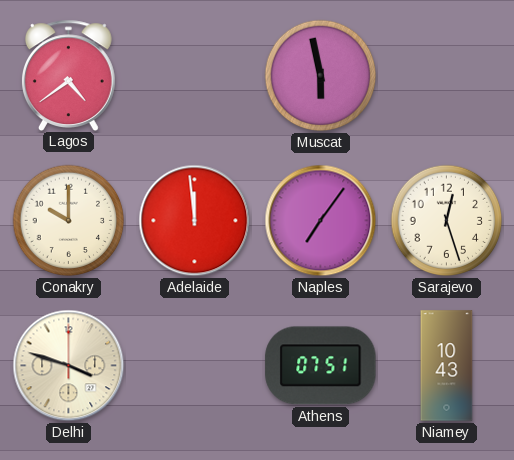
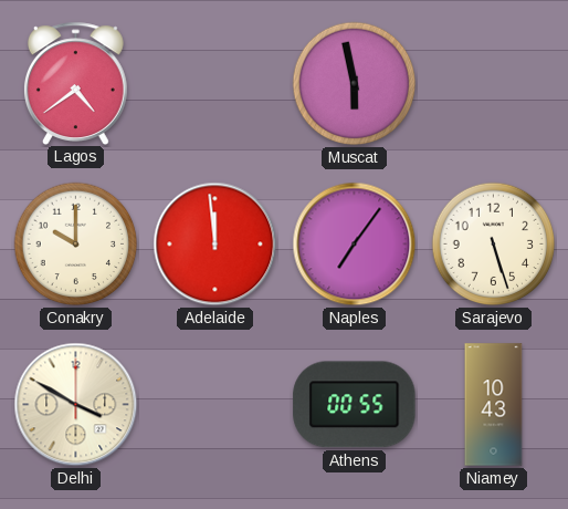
Sarajevo: 12:27 -> 5:27 (494, 245)
Delhi: 3:48 -> 3:50 (76, 405)
Athens: 07:51 -> 00:55 (355, 405)
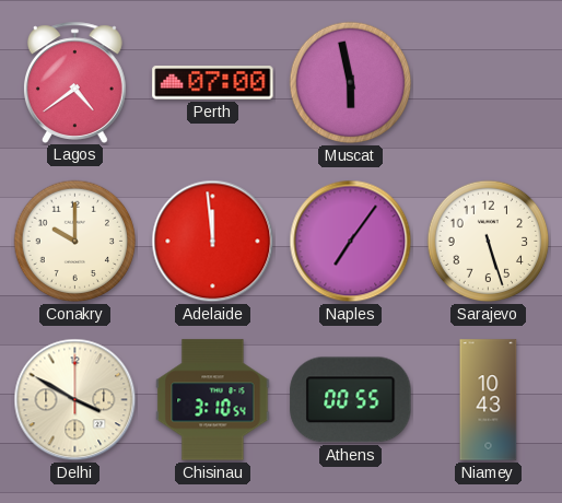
Perth: none -> 07:00 (213, 83)
Chisinau: none -> 3:10 (213, 400)
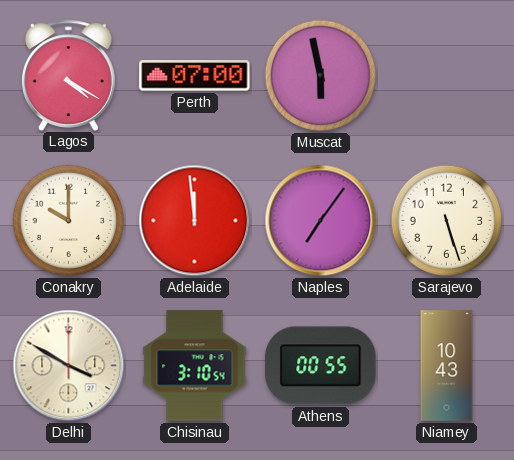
Lagos: 4:39 -> 4:20 (68, 75)
